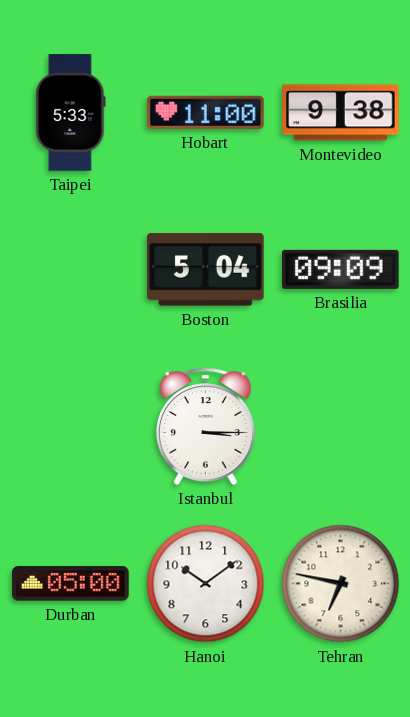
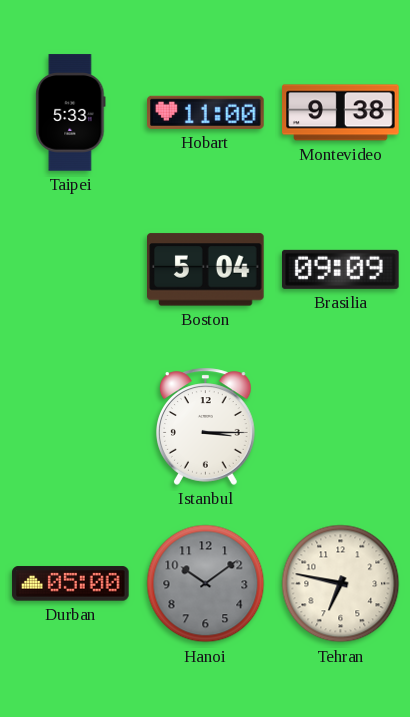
Hanoi dial: white -> grey (206, 584)
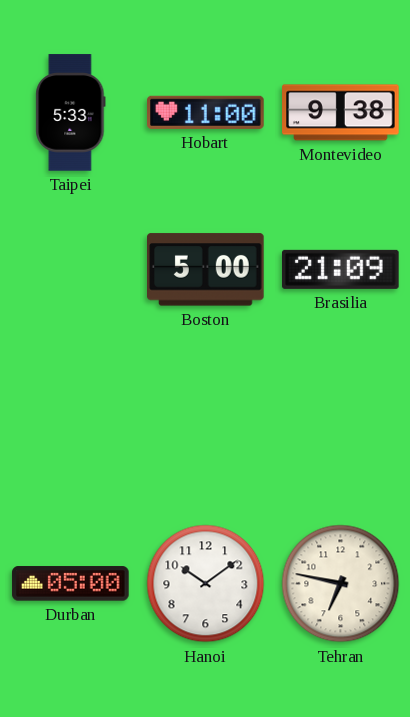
Boston: 5:04 -> 5:00 (206, 270)
Brasilia: 09:09 -> 21:09 (341, 269)
Istanbul: 3:15 -> none (206, 426)
Hanoi dial: grey -> white (206, 584)
